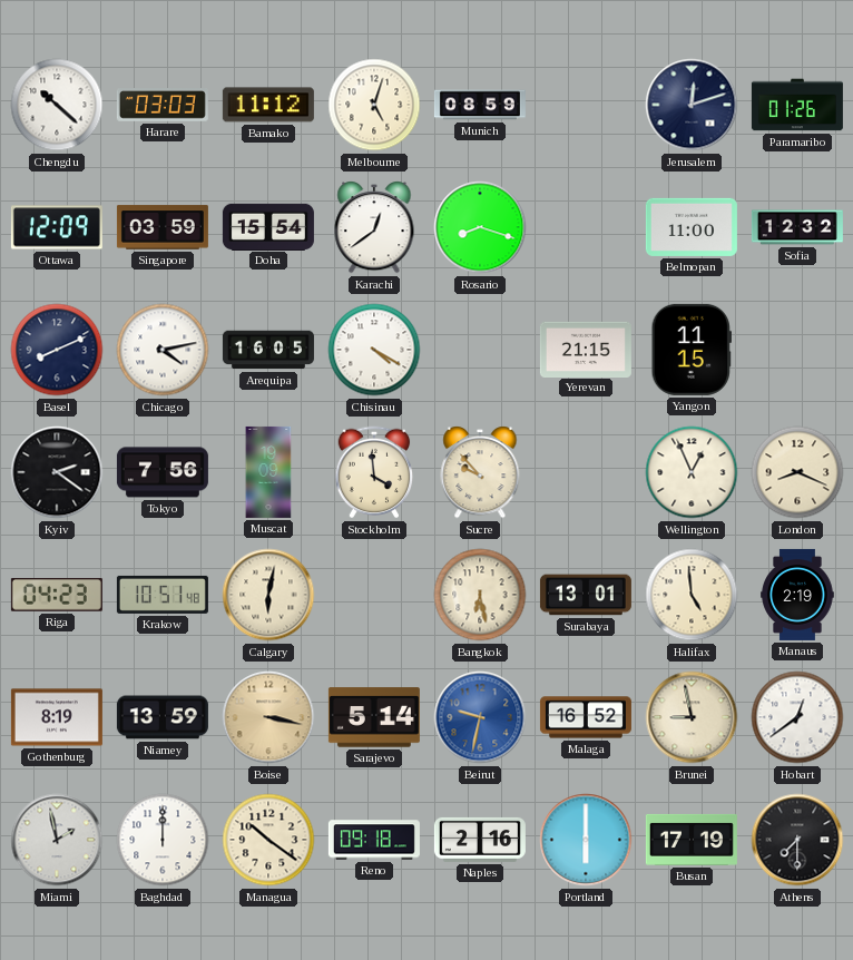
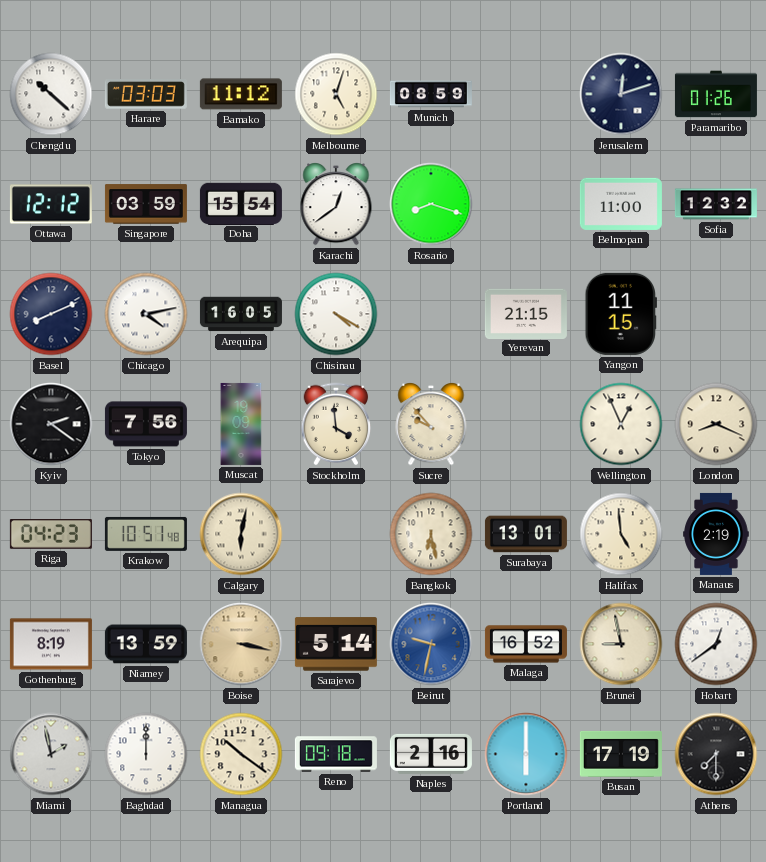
Ottawa: 12:09 -> 12:12 (51, 204)
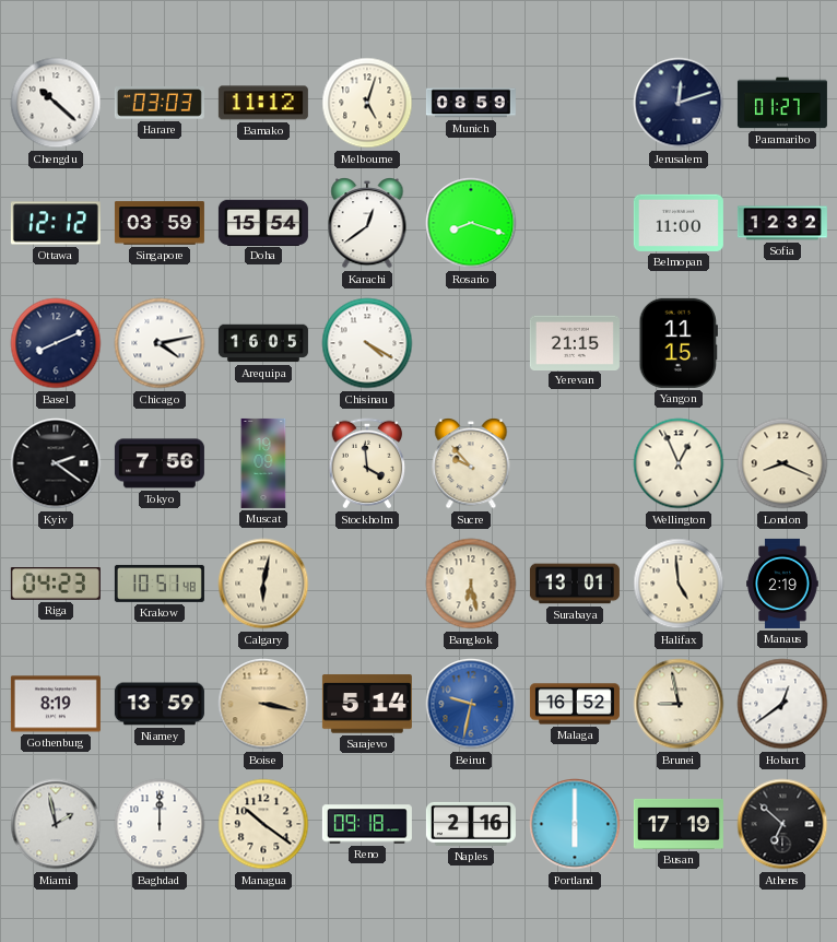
Paramaribo: 01:26 -> 01:27 (782, 103)
Athens: 7:30 -> 6:52 (782, 824)
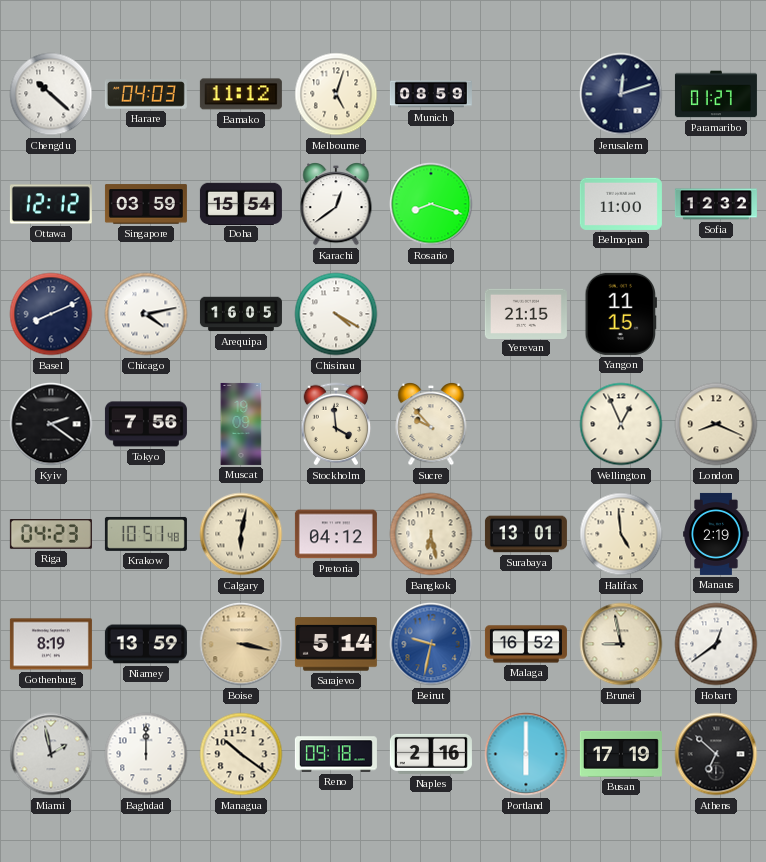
Harare: 03:03 -> 04:03 (146, 94)
Pretoria: none -> 04:12 (336, 534)
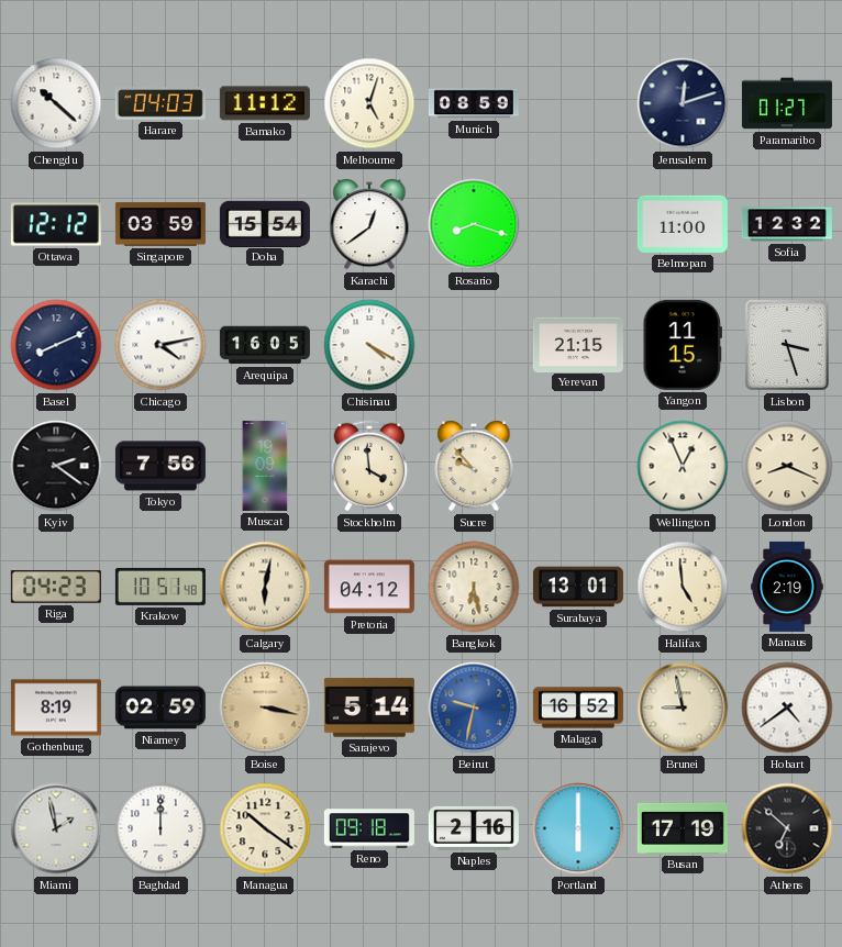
Lisbon: none -> 3:27 (787, 345)
Niamey: 13:59 -> 02:59 (160, 708)
Hobart: 12:39 -> 4:39 (787, 708)
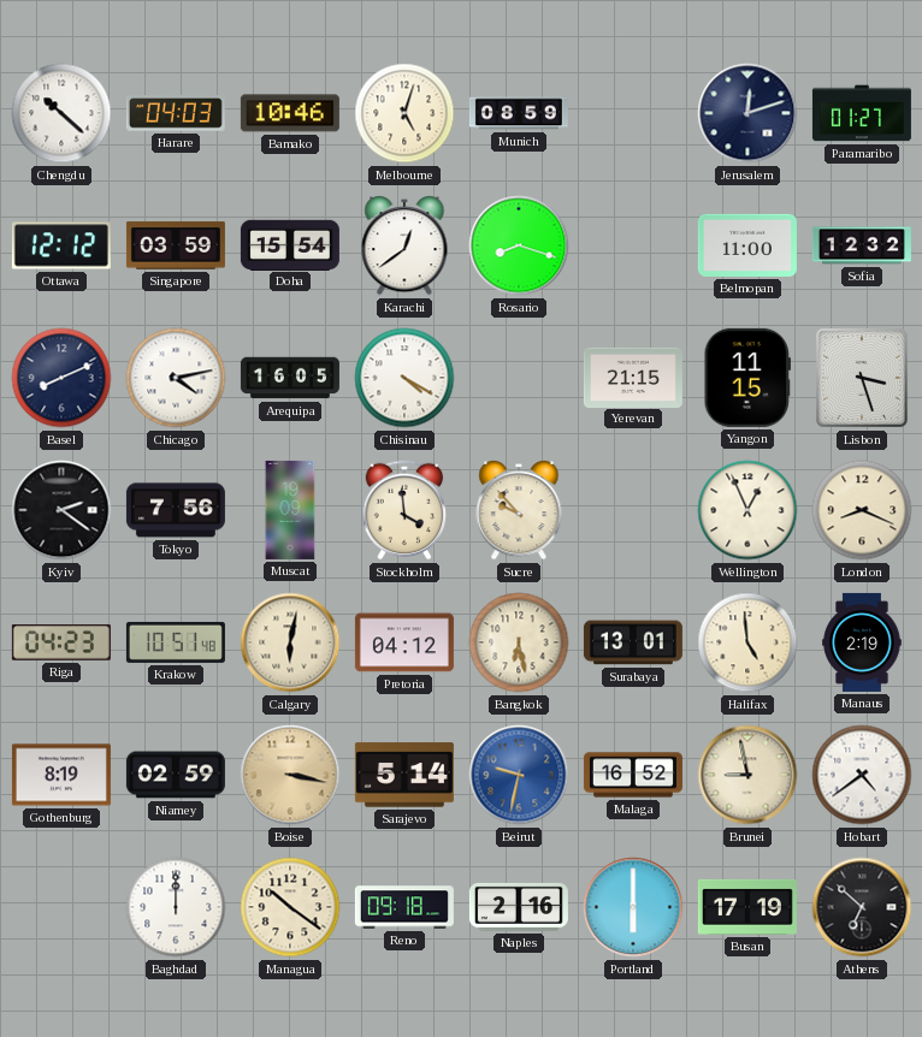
Bamako: 11:12 -> 10:46 (290, 113)
Miami: 1:58 -> none (56, 828)
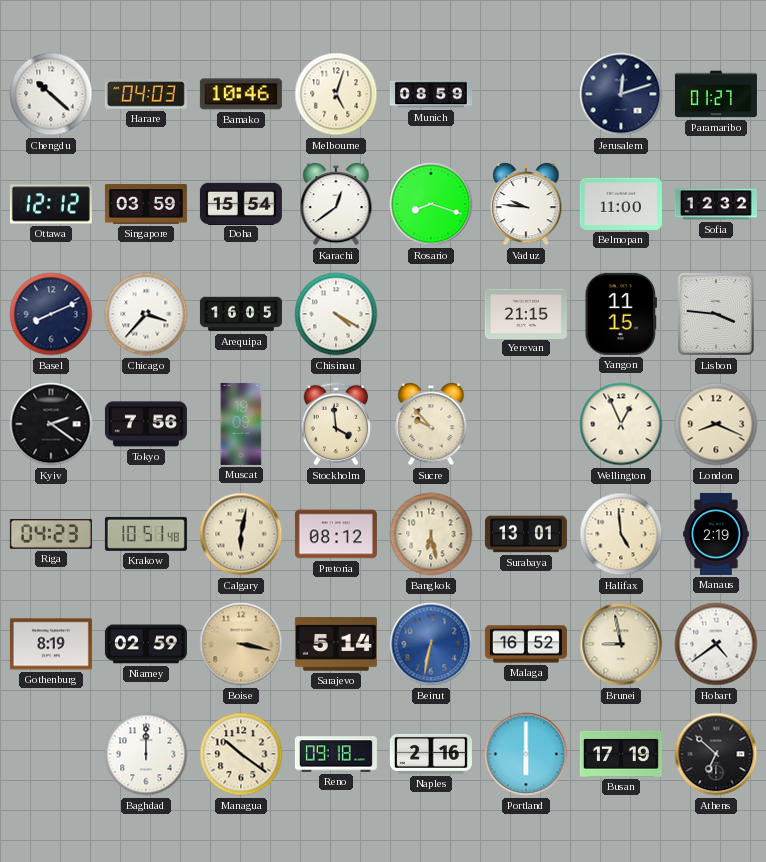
Vaduz: none -> 9:46 (526, 205)
Chicago: 4:13 -> 3:37 (146, 314)
Lisbon: 3:27 -> 3:46 (716, 314)
Pretoria: 04:12 -> 08:12 (336, 534)
Beirut: 9:32 -> 6:32 (431, 644)
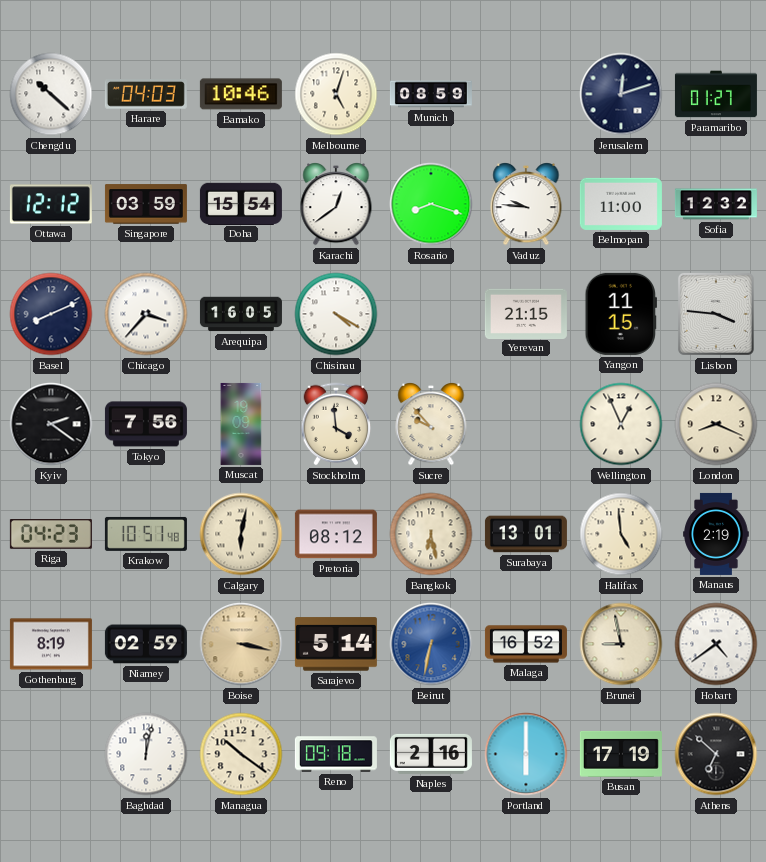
Baghdad: 12:00 -> 12:02 (146, 754)
